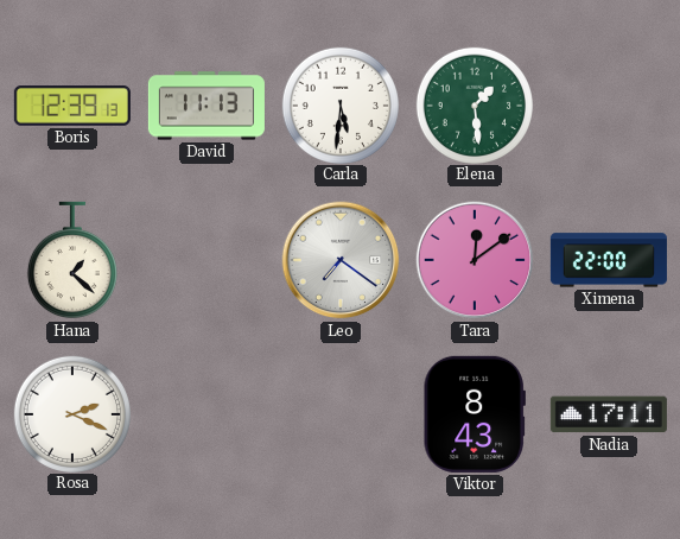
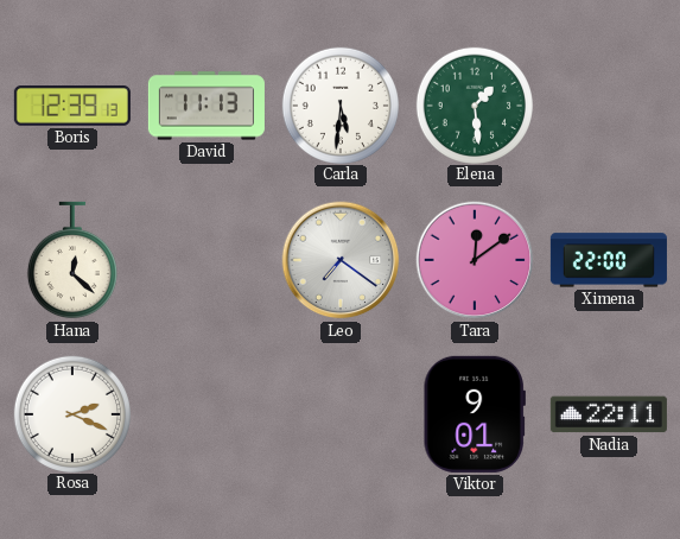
Hana: 1:22 -> 12:22 (72, 260)
Viktor: 8:43 -> 9:01 (475, 414)
Nadia: 17:11 -> 22:11 (609, 414)
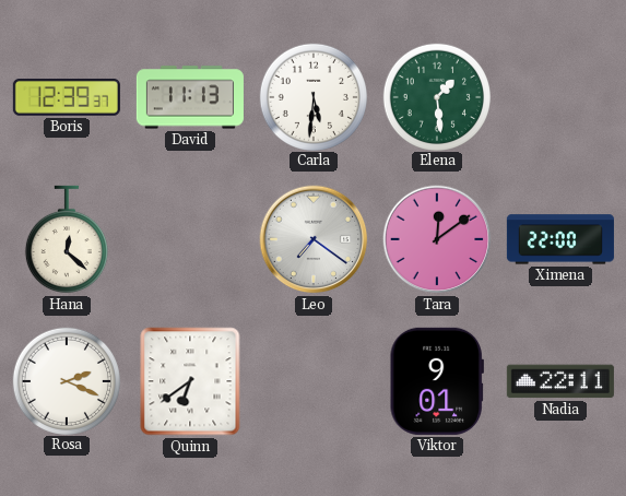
Boris: 12:39:13 -> 12:39:37 (67, 98)
Quinn: none -> 6:39 (190, 381)
